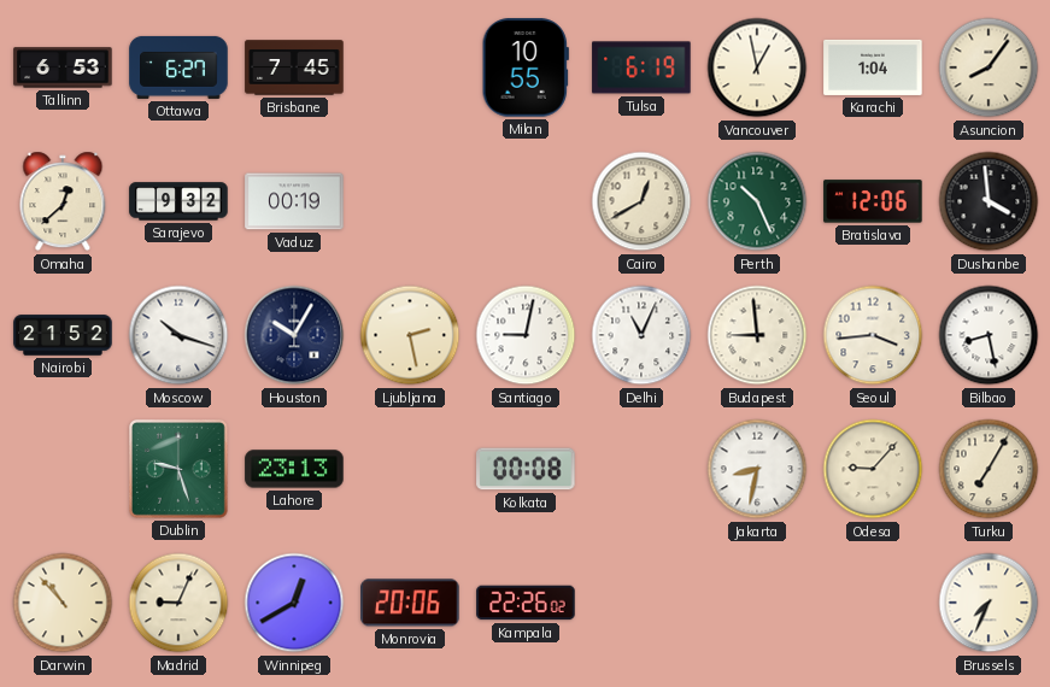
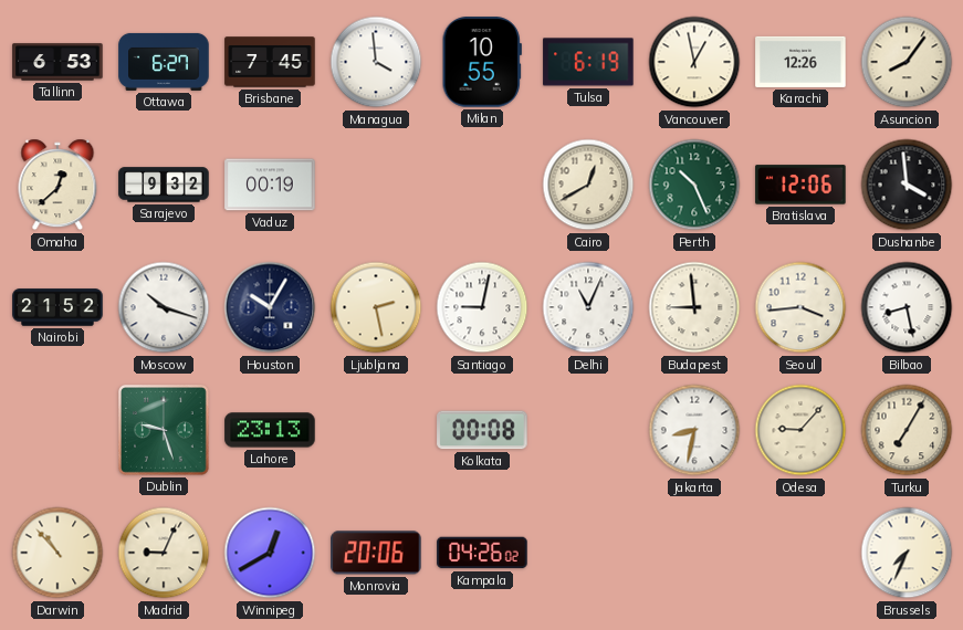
Managua: none -> 3:59 (376, 62)
Karachi: 1:04 -> 12:26 (800, 62)
Kampala: 22:26 -> 04:26 (482, 553)
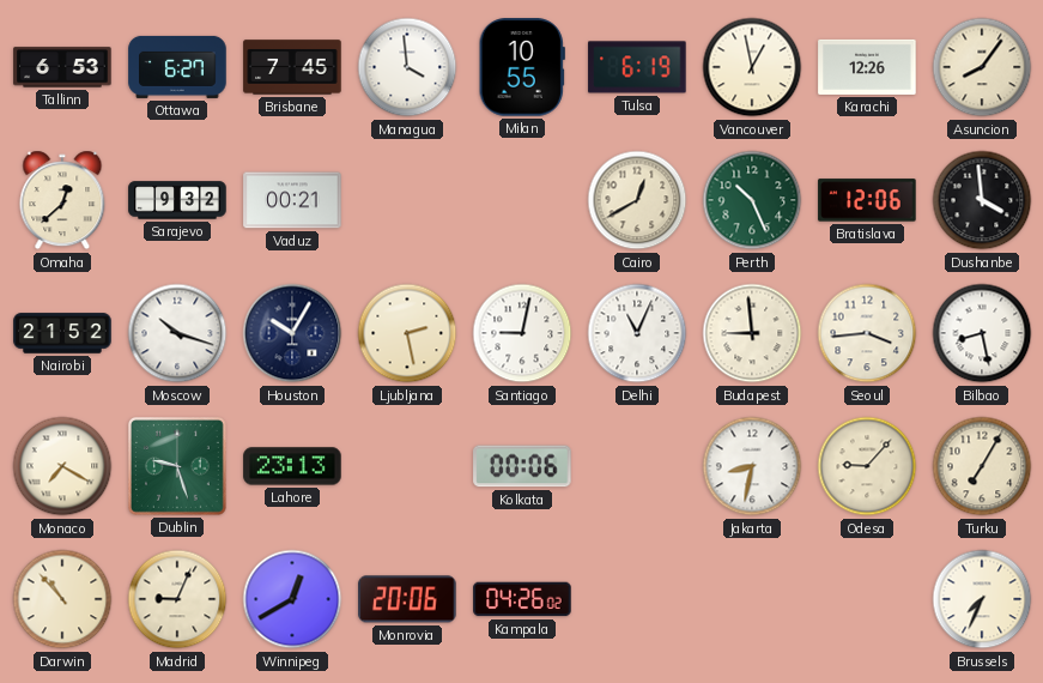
Vaduz: 00:19 -> 00:21 (292, 200)
Monaco: none -> 7:20 (62, 466)
Kolkata: 00:08 -> 00:06 (522, 466)
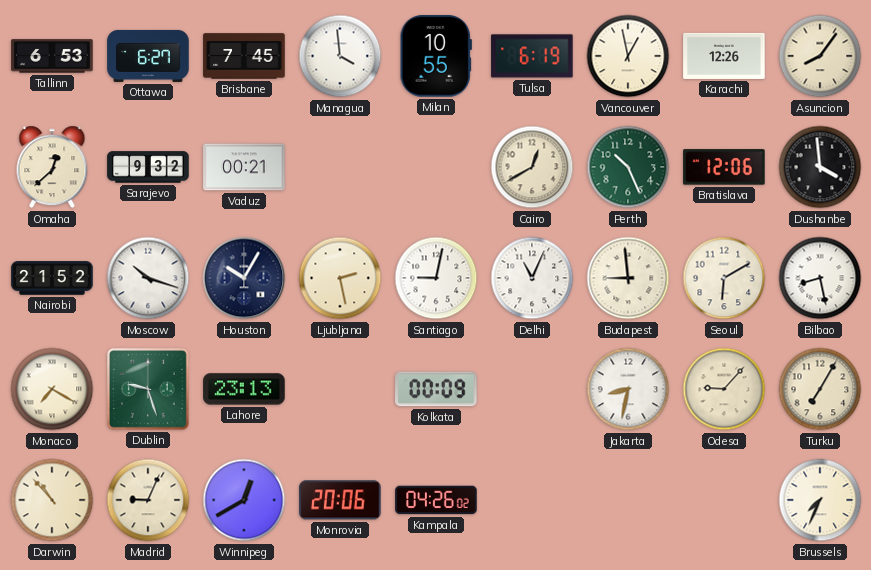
Seoul: 3:44 -> 6:10 (724, 278)
Kolkata: 00:06 -> 00:09 (436, 389)
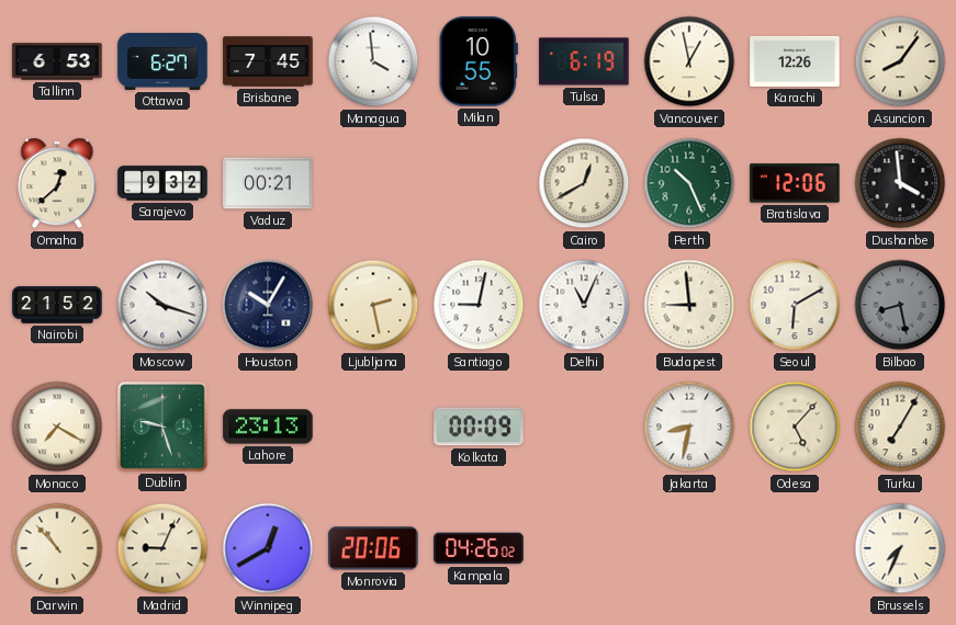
Bilbao dial: white -> grey (900, 305)
Odesa: 9:07 -> 5:07 (795, 427)
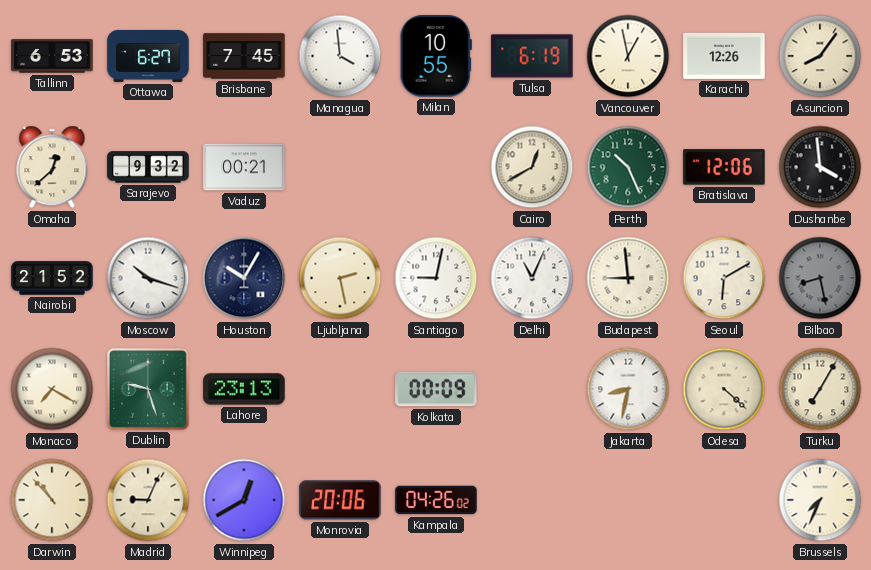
Odesa: 5:07 -> 4:22 (724, 389)
